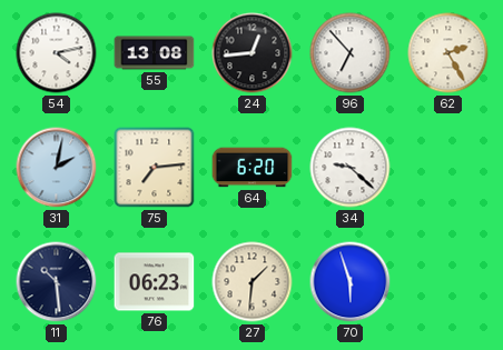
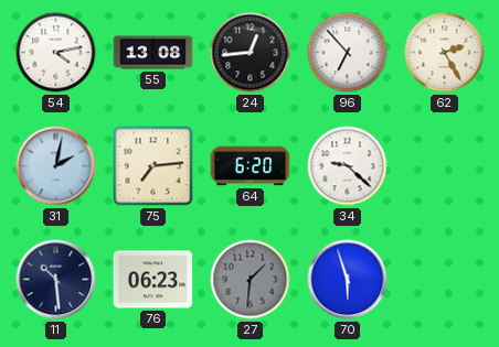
27 dial: cream -> grey (251, 280)
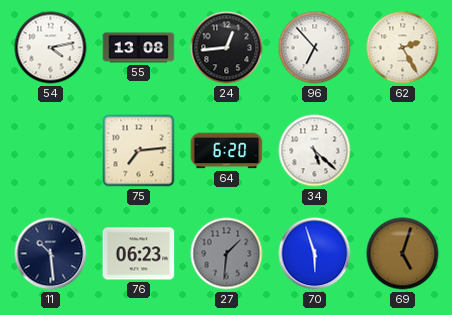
31: 2:02 -> none (56, 166)
34: 9:22 -> 5:22 (315, 151)
69: none -> 5:03 (403, 254)
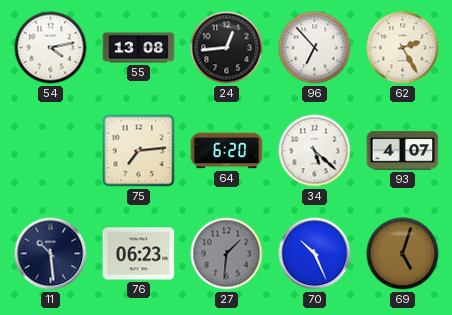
93: none -> 4:07 (403, 151)
70: 5:57 -> 10:26 (315, 254)
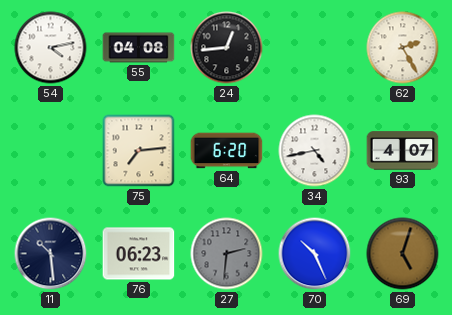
55: 13:08 -> 04:08 (139, 48)
96: 6:53 -> none (315, 48)
34: 5:22 -> 4:43 (315, 151)
27: 1:31 -> 2:31 (227, 254)
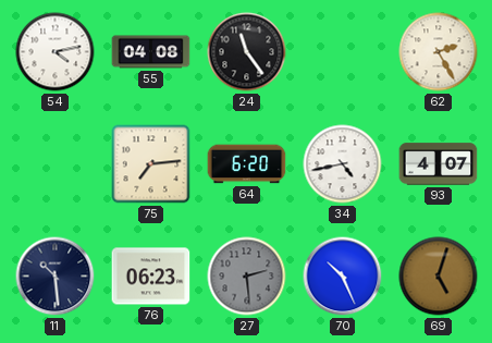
24: 12:44 -> 11:24 (247, 52)
27: 2:31 -> 2:29 (247, 277)
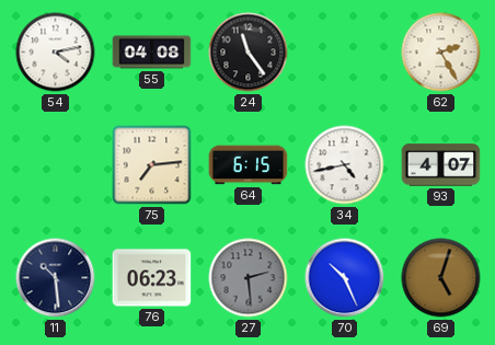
64: 6:20 -> 6:15 (249, 165)
